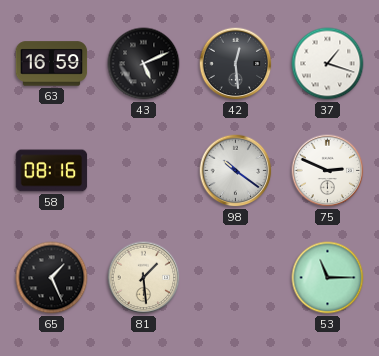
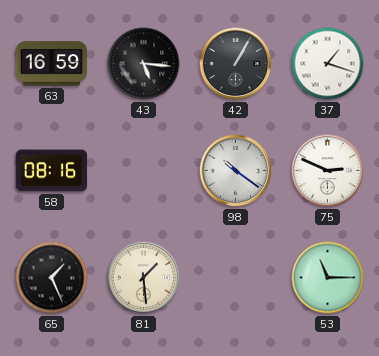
43: 5:11 -> 5:16 (144, 64)
42: 12:29 -> 1:05 (236, 64)
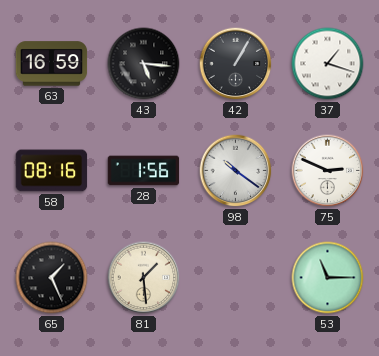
28: none -> 1:56 (144, 171)
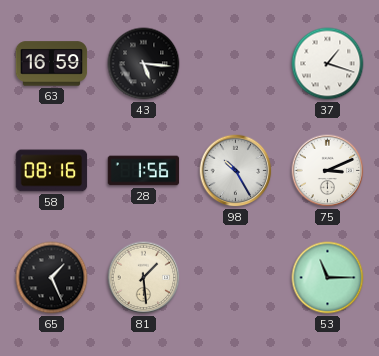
42: 1:05 -> none (236, 64)
98: 10:21 -> 10:25 (236, 171)
75: 2:49 -> 3:11 (328, 171)
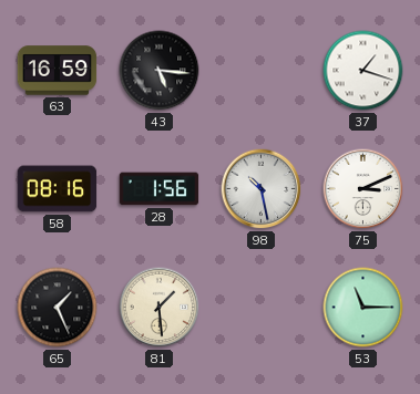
98: 10:25 -> 10:28 (262, 189)
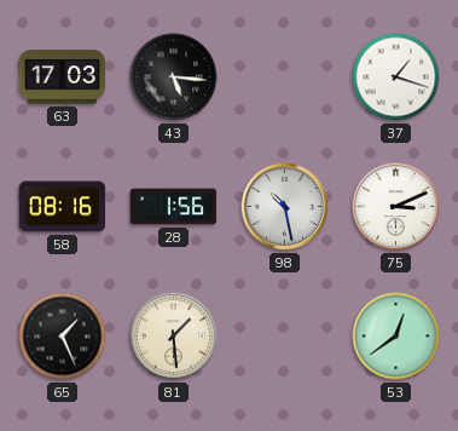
63: 16:59 -> 17:03 (63, 77)
53: 11:15 -> 12:39 (396, 337)
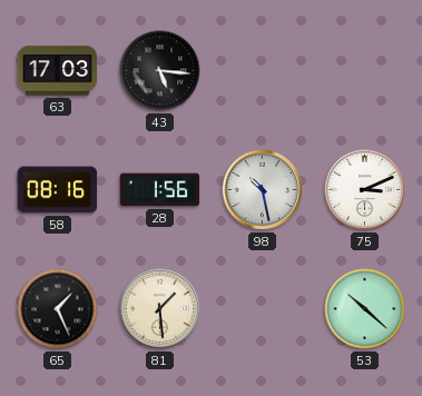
37: 1:18 -> none (396, 77)
53: 12:39 -> 10:22 (365, 309)
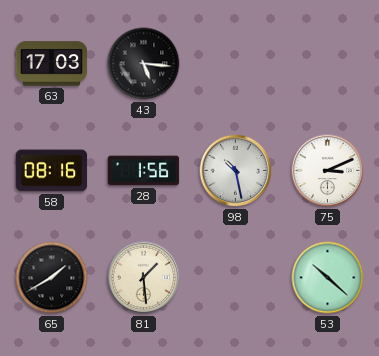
65: 1:26 -> 1:40 (52, 278)
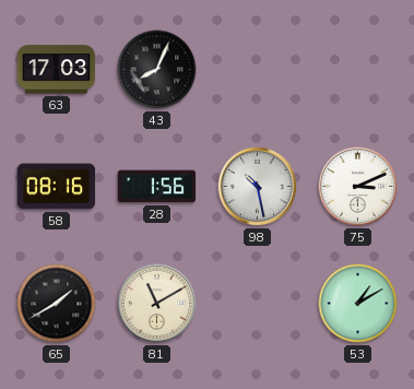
43: 5:16 -> 8:04 (157, 70)
81: 1:29 -> 11:10 (157, 304)
53: 10:22 -> 1:10 (358, 304)
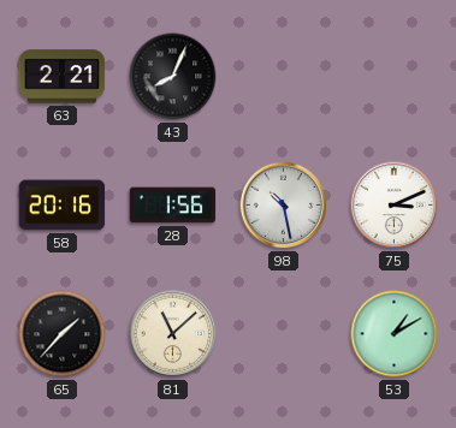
63: 17:03 -> 2:21 (63, 77)
58: 08:16 -> 20:16 (63, 206)
65: 1:40 -> 1:37 (63, 334)
81: 11:10 -> 11:08 (173, 334)
